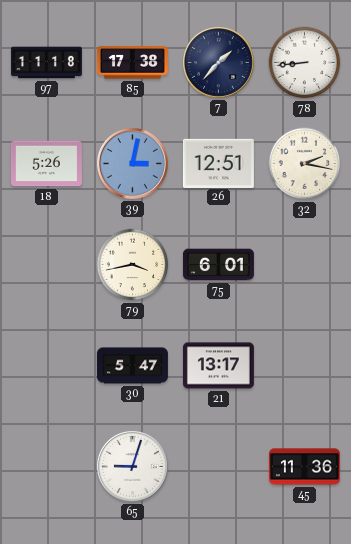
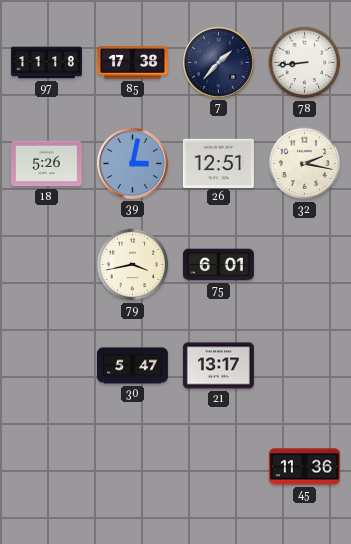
65: 9:03 -> none (132, 466)
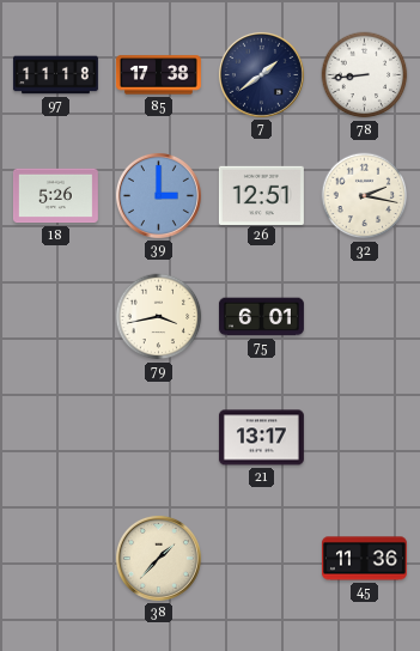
7: 1:37 -> 1:39 (261, 74)
39: 3:02 -> 3:00 (158, 195)
30: 5:47 -> none (132, 366)
38: none -> 1:37 (158, 558)
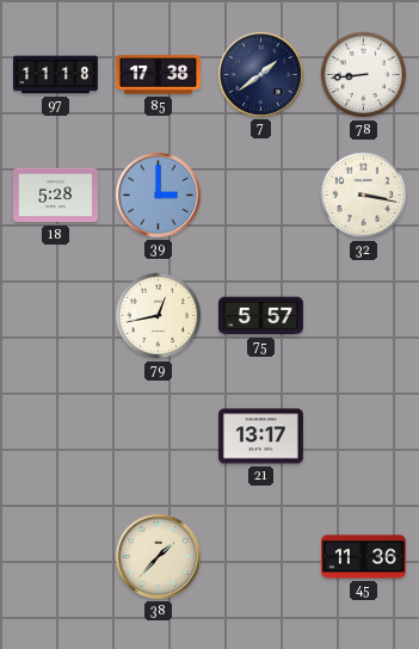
18: 5:26 -> 5:28 (55, 196)
26: 12:51 -> none (261, 195)
32: 2:17 -> 3:17 (364, 196)
79: 3:43 -> 12:43 (159, 316)
75: 6:01 -> 5:57 (260, 316)
